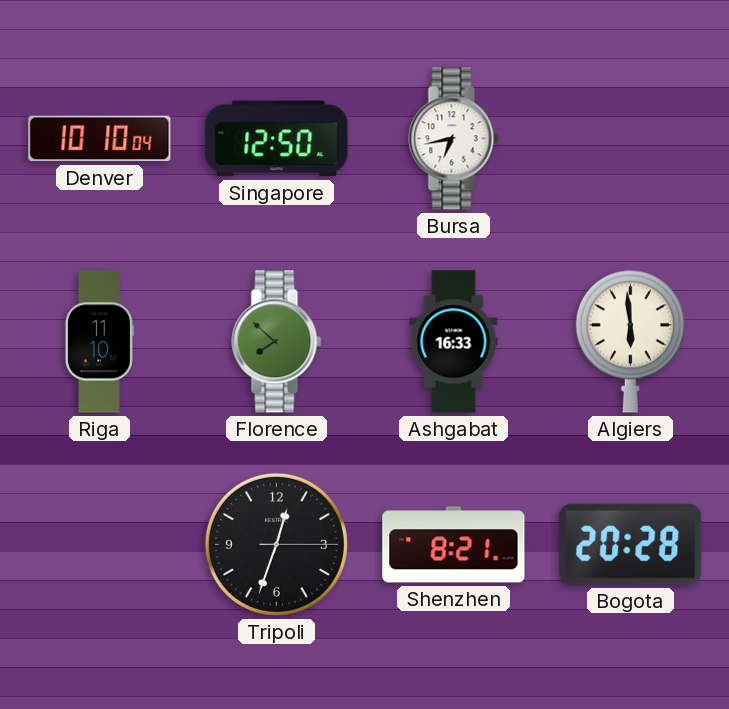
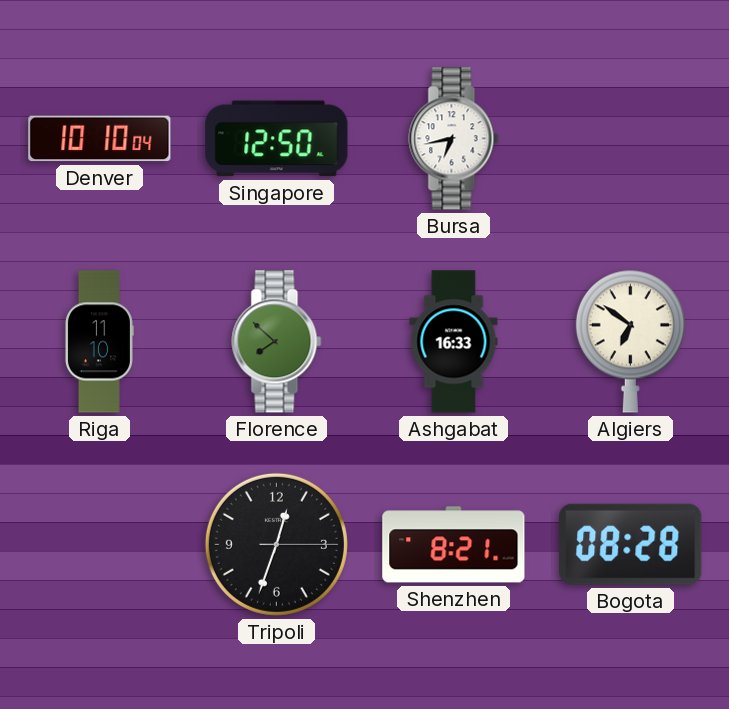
Algiers: 5:59 -> 6:51 (630, 341)
Bogota: 20:28 -> 08:28 (631, 544)
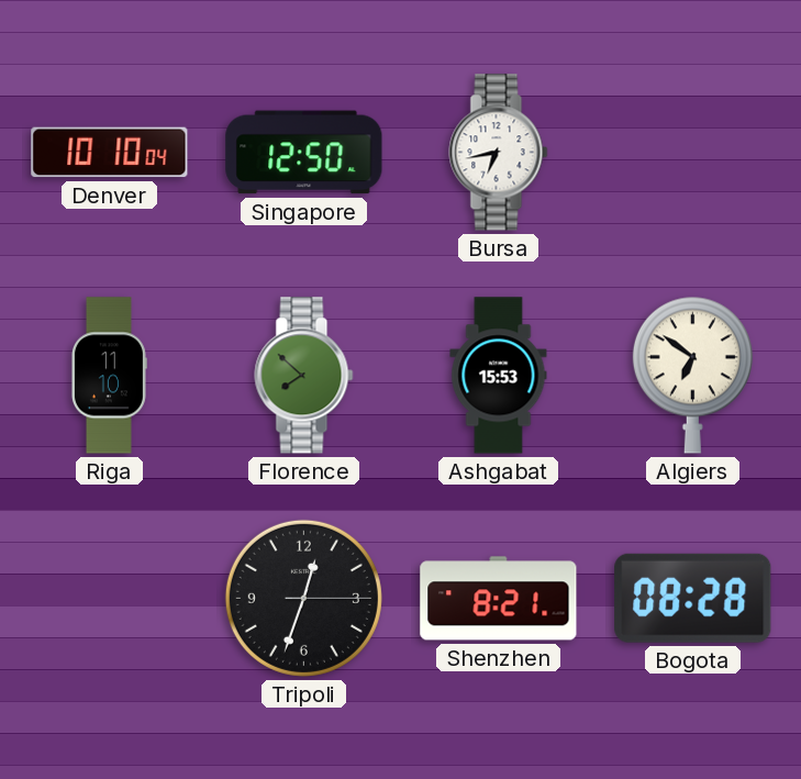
Ashgabat: 16:33 -> 15:53 (499, 376)
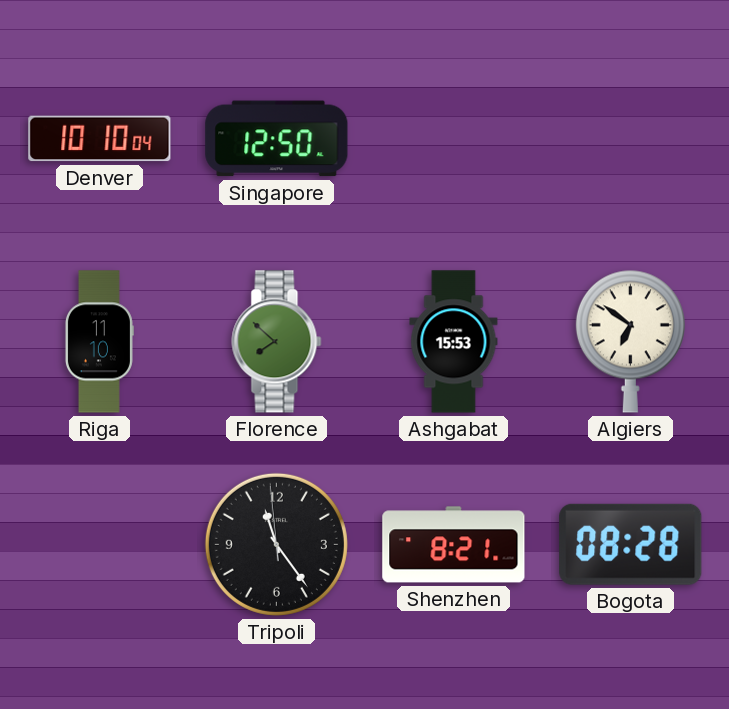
Bursa: 6:43 -> none (499, 153)
Tripoli: 12:33 -> 11:23 (276, 544)
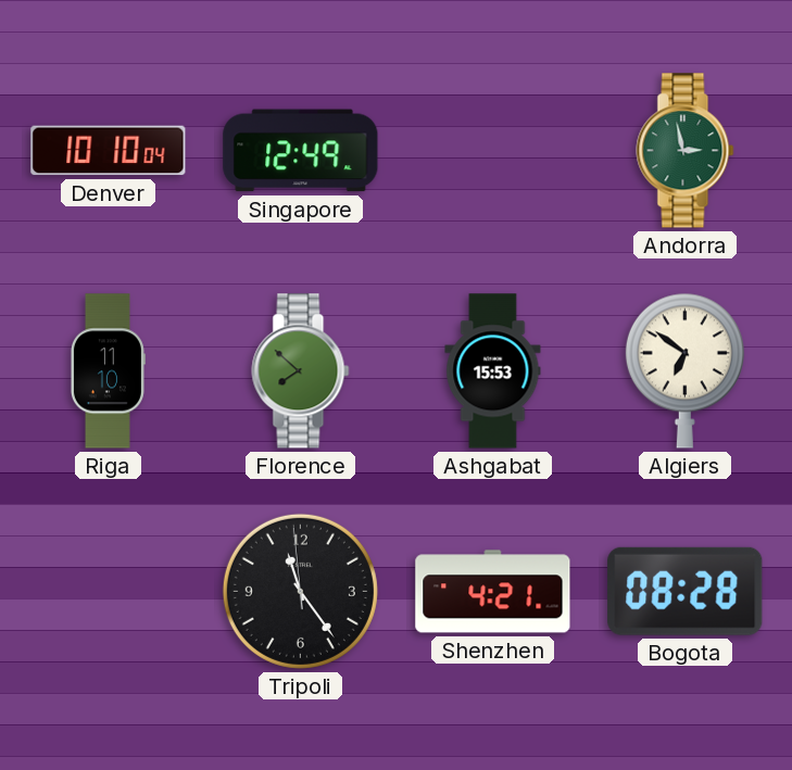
Singapore: 12:50 -> 12:49 (301, 151)
Andorra: none -> 2:58 (686, 151)
Shenzhen: 8:21 -> 4:21 (493, 592)
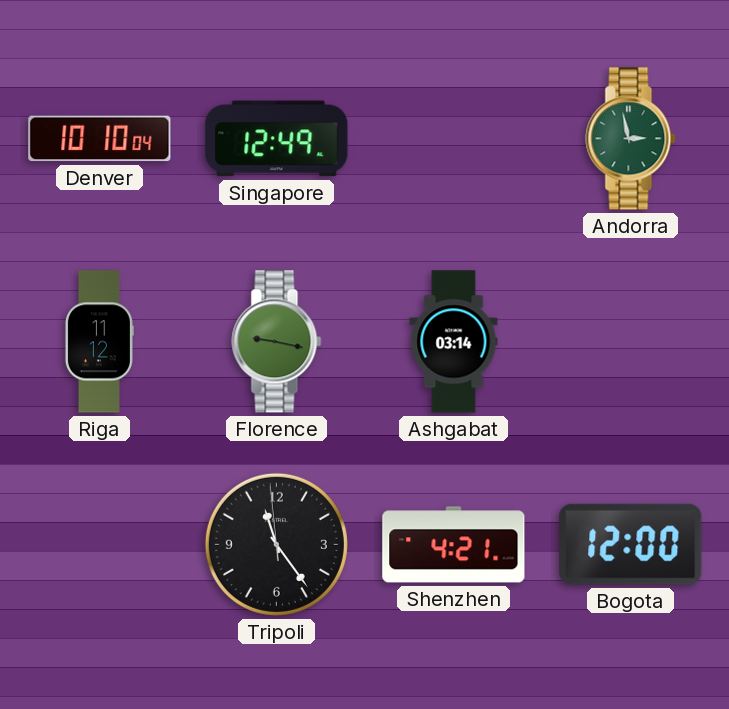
Riga: 11:10 -> 11:12 (99, 342)
Florence: 7:52 -> 9:17 (277, 342)
Ashgabat: 15:53 -> 03:14 (454, 342)
Algiers: 6:51 -> none (684, 370)
Bogota: 08:28 -> 12:00 (631, 544)
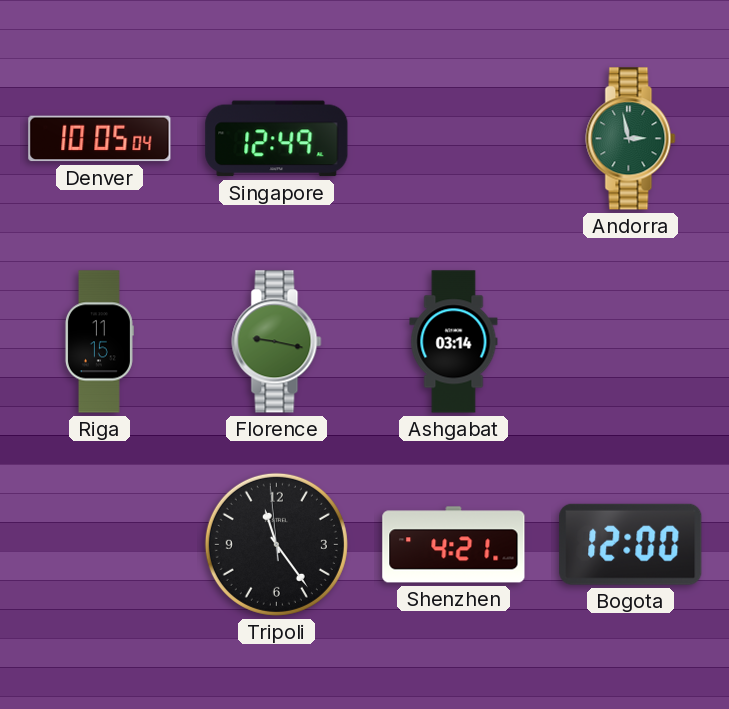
Denver: 10:10 -> 10:05 (100, 139)
Riga: 11:12 -> 11:15 (99, 342)
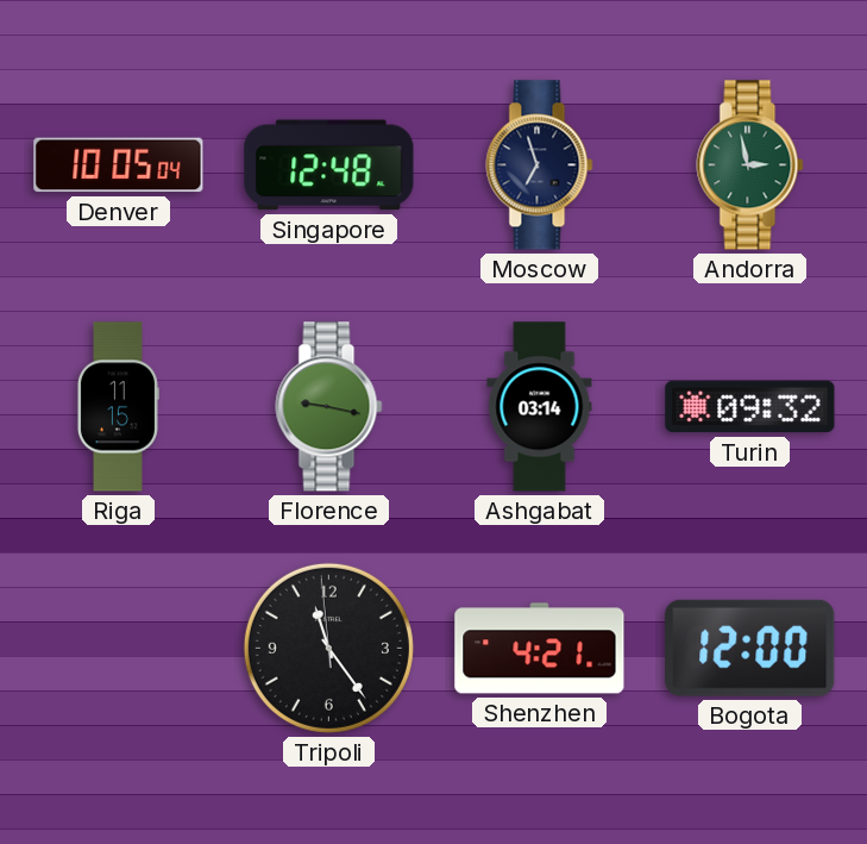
Singapore: 12:49 -> 12:48 (329, 165)
Moscow: none -> 6:57 (540, 165)
Turin: none -> 09:32 (750, 407)
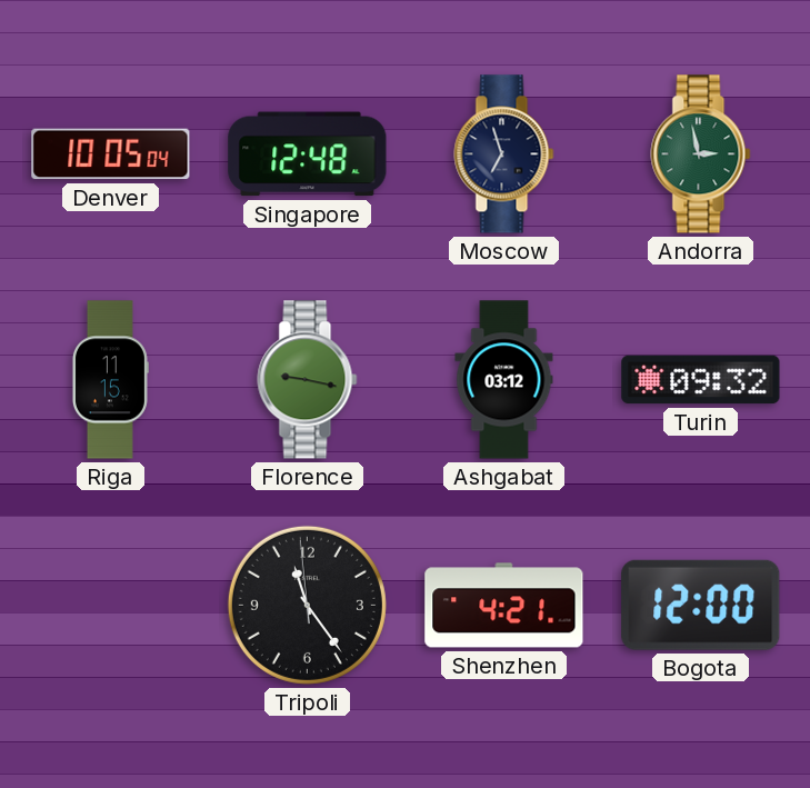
Ashgabat: 03:14 -> 03:12 (504, 380)
